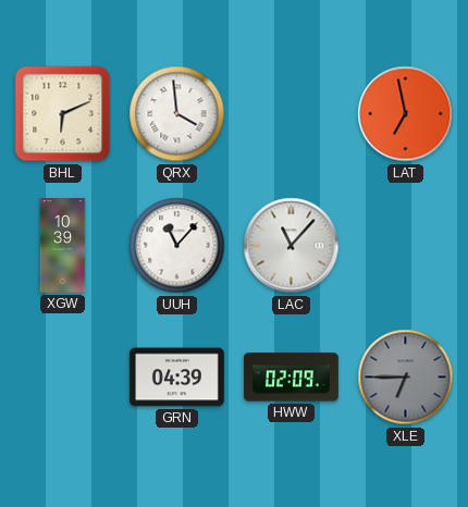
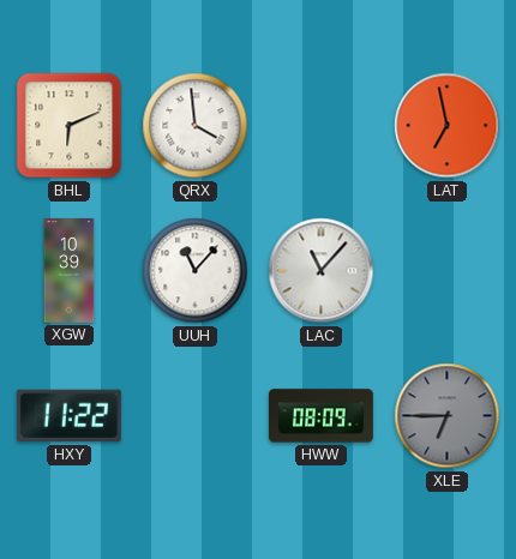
HXY: none -> 11:22 (68, 416)
GRN: 04:39 -> none (177, 378)
HWW: 02:09 -> 08:09 (322, 416)
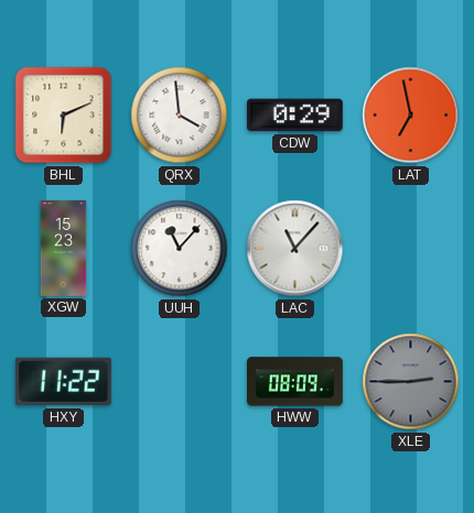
CDW: none -> 0:29 (294, 116)
XGW: 10:39 -> 15:23 (64, 249)
XLE: 6:45 -> 2:45 (411, 382)
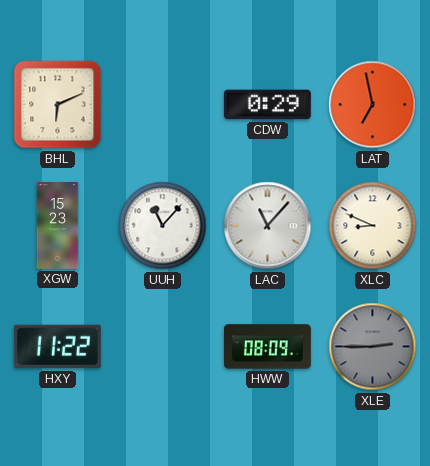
QRX: 3:59 -> none (180, 116)
XLC: none -> 8:49 (373, 226)
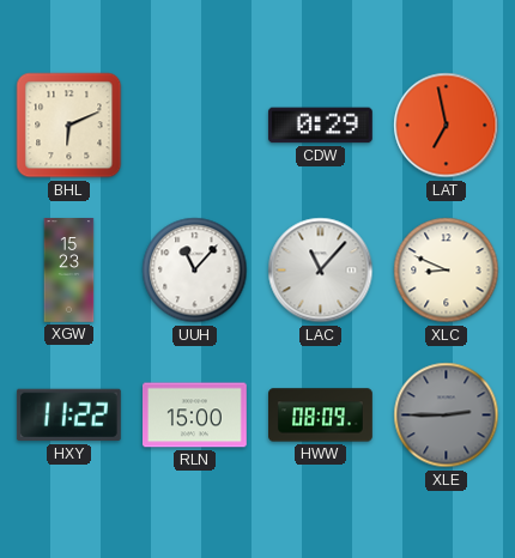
RLN: none -> 15:00 (195, 416)
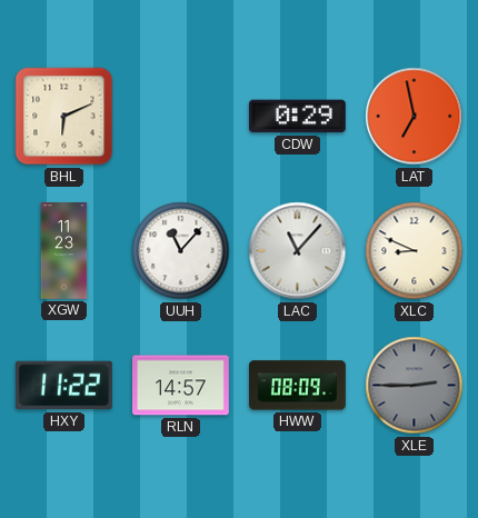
XGW: 15:23 -> 11:23 (64, 251)
RLN: 15:00 -> 14:57 (181, 386)
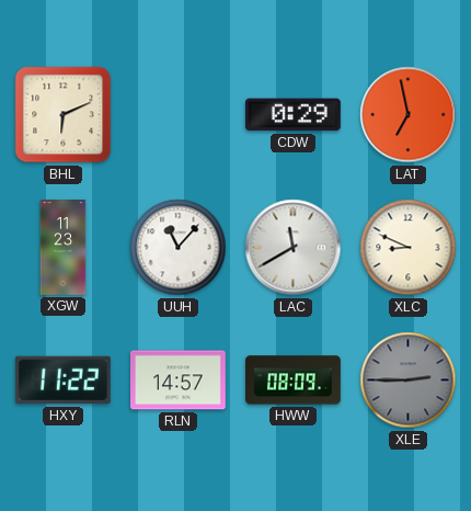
LAC: 11:07 -> 11:40 (294, 248)
